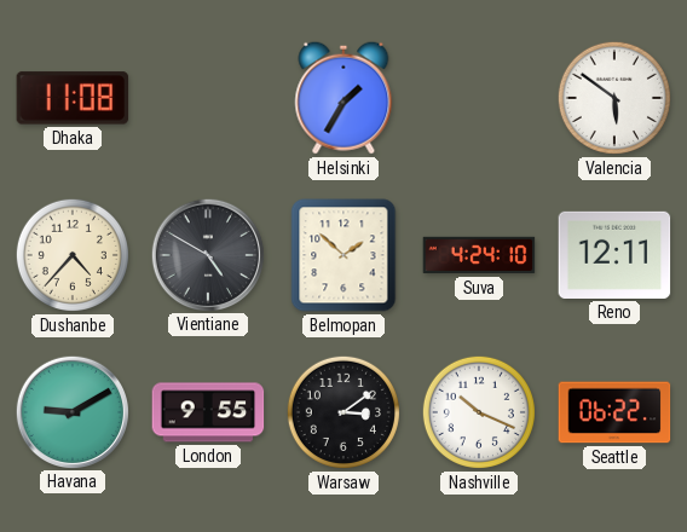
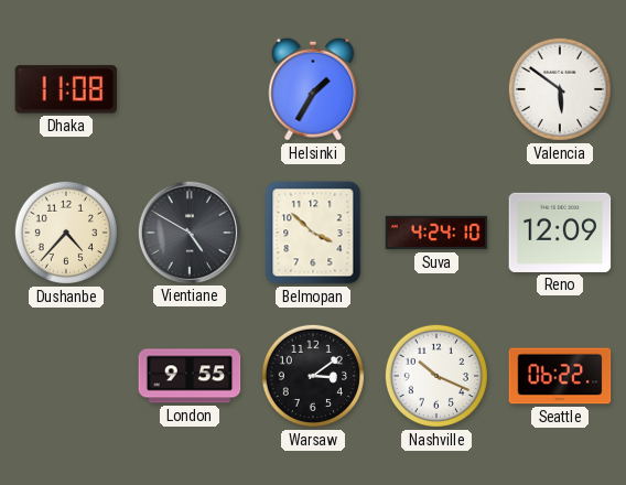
Belmopan: 1:52 -> 3:52 (313, 233)
Reno: 12:11 -> 12:09 (560, 233)
Havana: 9:10 -> none (71, 411)
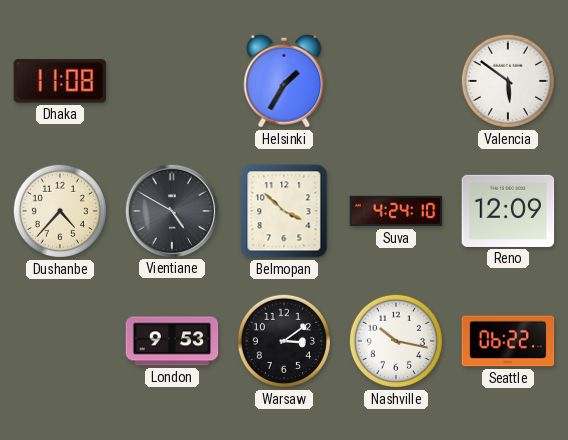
London: 9:55 -> 9:53 (172, 341)
Nashville: 10:19 -> 10:17 (396, 341)
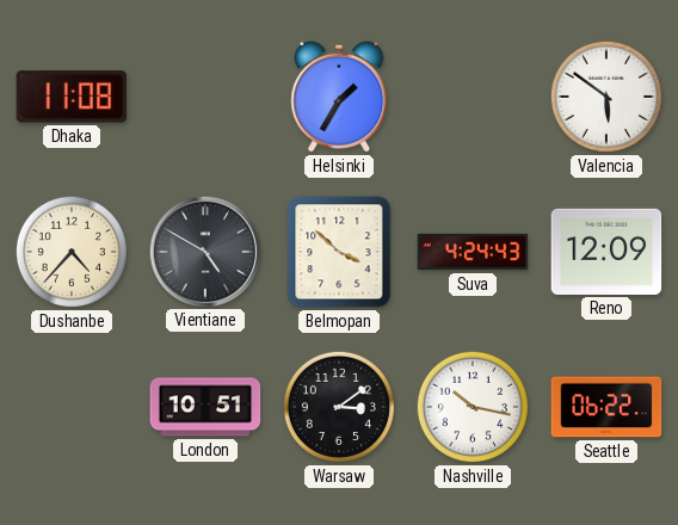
Suva: 4:24:10 -> 4:24:43 (473, 252)
London: 9:53 -> 10:51 (205, 407)
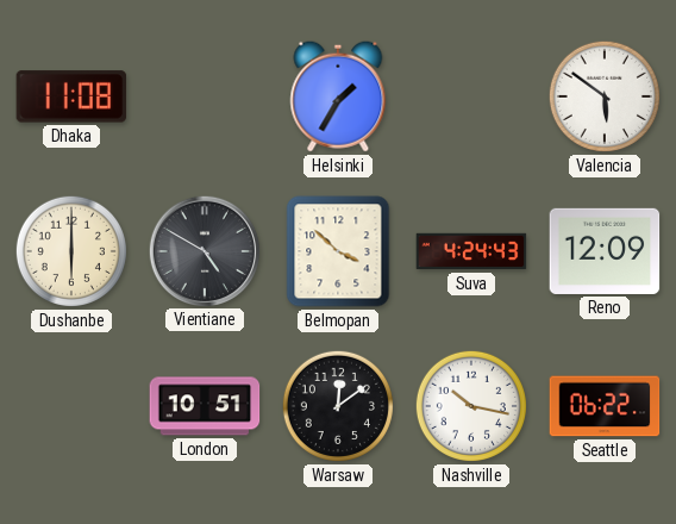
Dushanbe: 4:37 -> 6:00 (71, 251)
Warsaw: 3:09 -> 12:09 (338, 406)
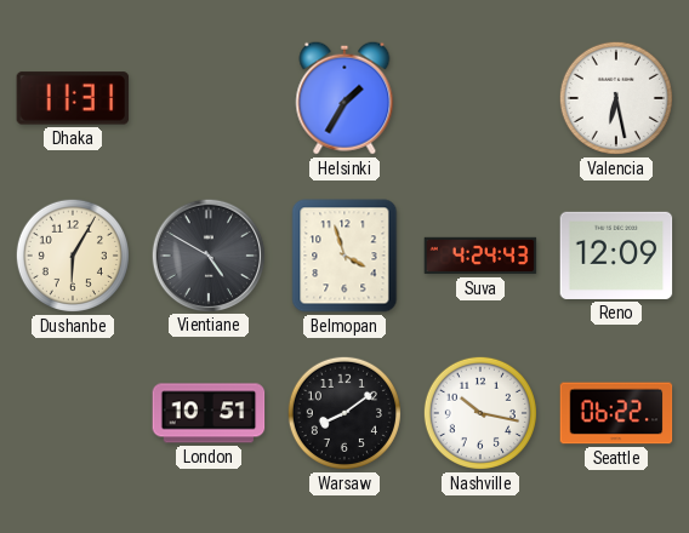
Dhaka: 11:08 -> 11:31 (73, 98)
Valencia: 5:51 -> 6:28 (616, 98)
Dushanbe: 6:00 -> 6:05 (73, 256)
Belmopan: 3:52 -> 3:57 (344, 256)
Warsaw: 12:09 -> 8:09 (344, 413)
